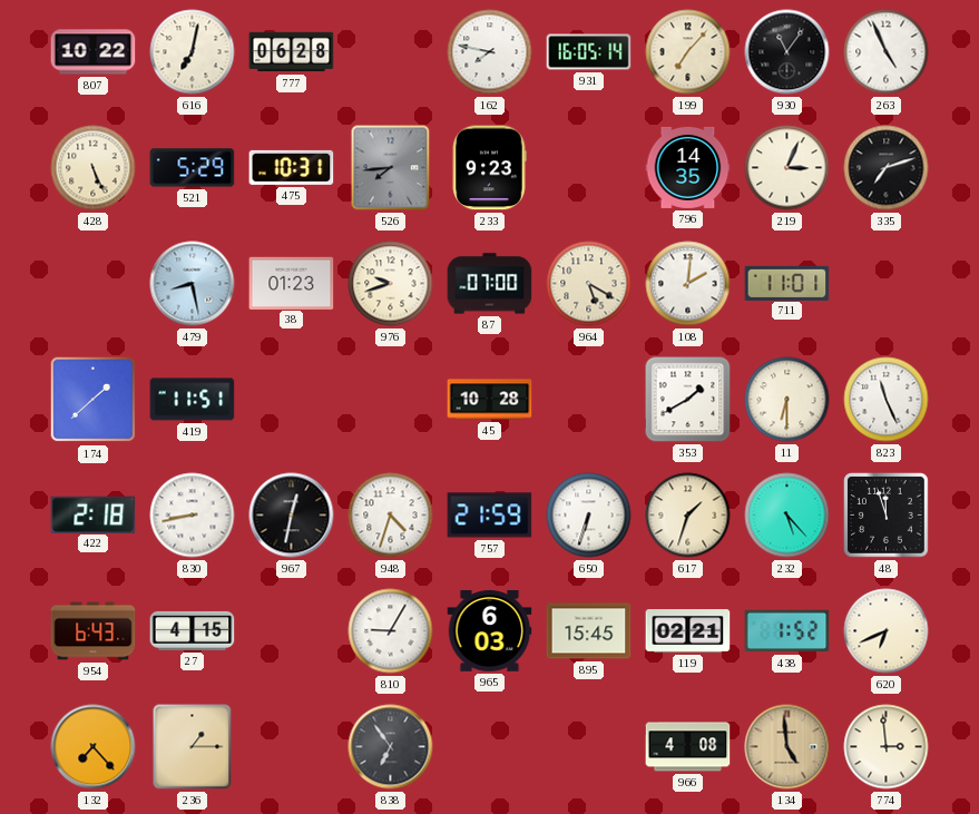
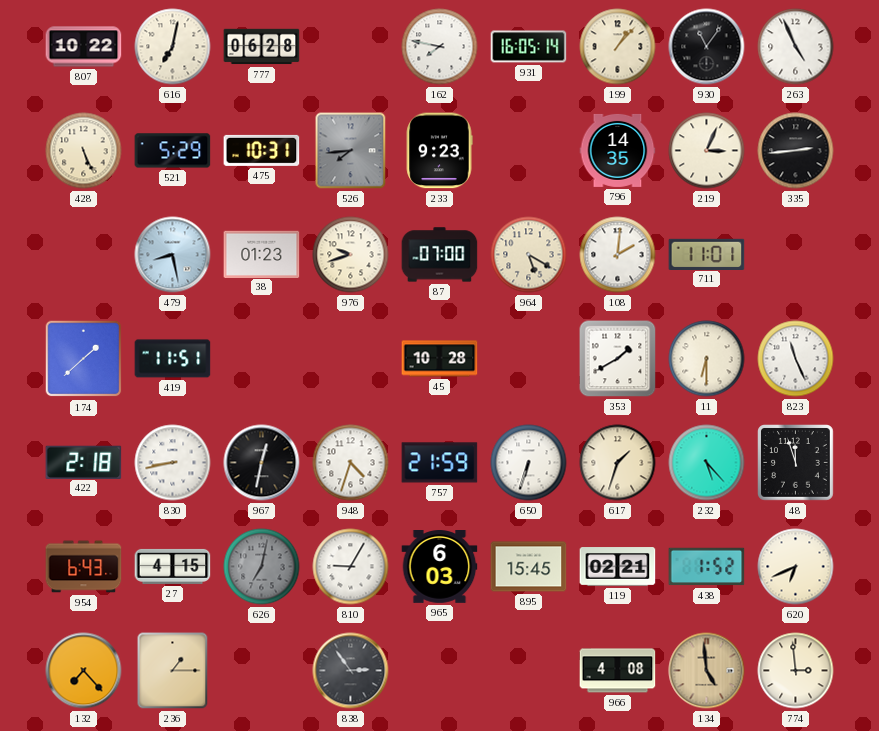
199: 7:07 -> 1:07 (618, 47)
335: 7:12 -> 2:44 (796, 151)
626: none -> 7:02 (262, 567)
838: 6:54 -> 2:54 (351, 671)
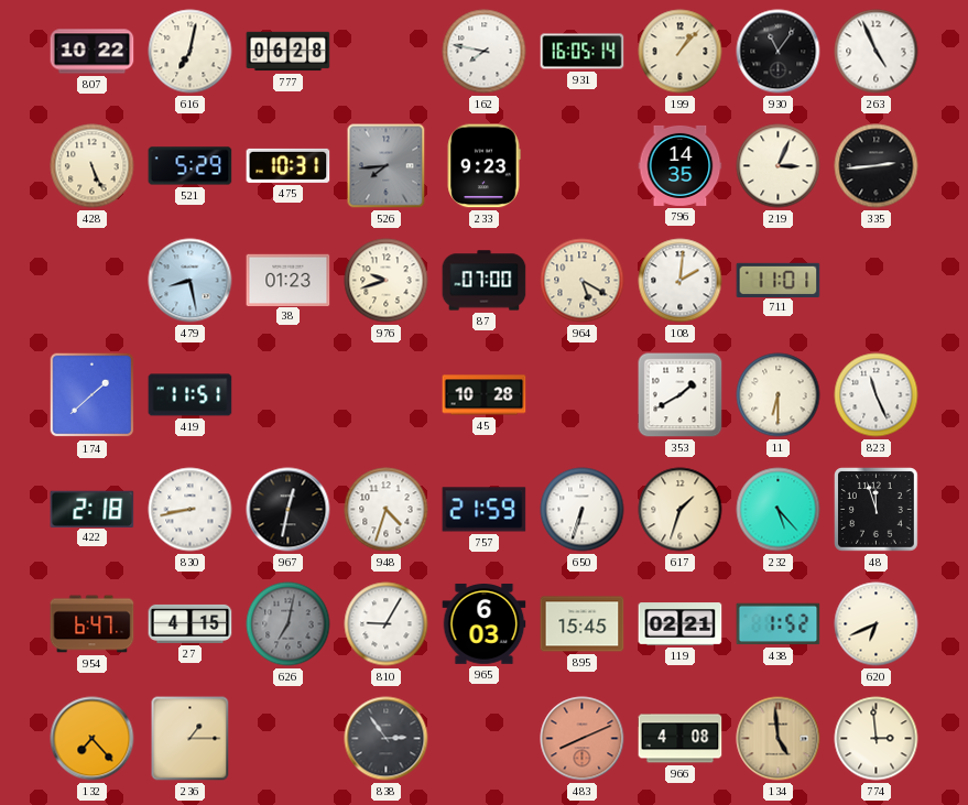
954: 6:43 -> 6:47 (93, 624)
483: none -> 8:11 (583, 739)
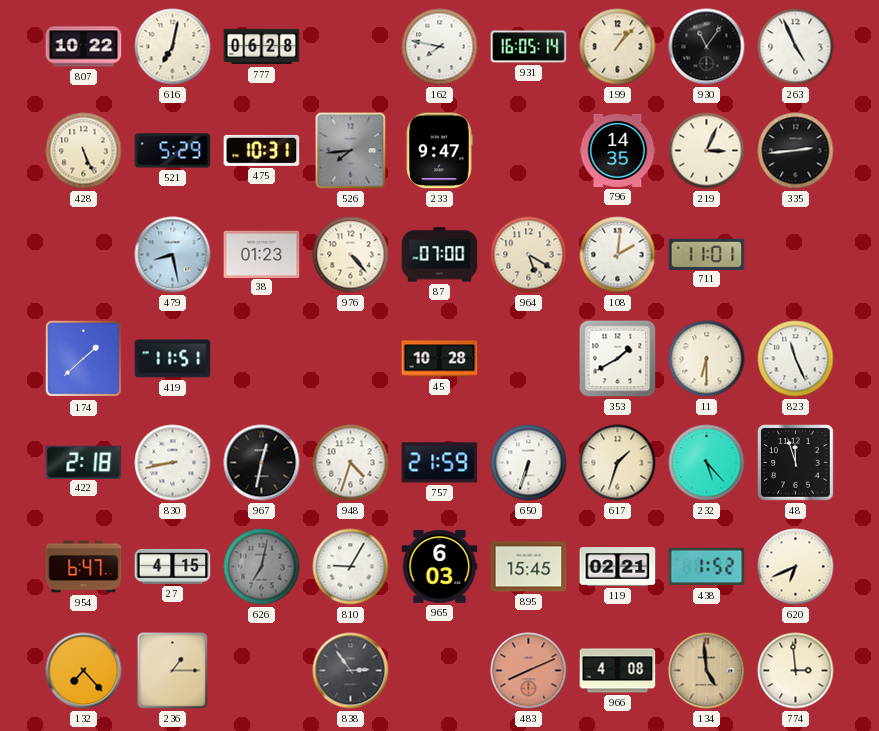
233: 9:23 -> 9:47 (439, 151)
976: 9:42 -> 4:23 (351, 255)
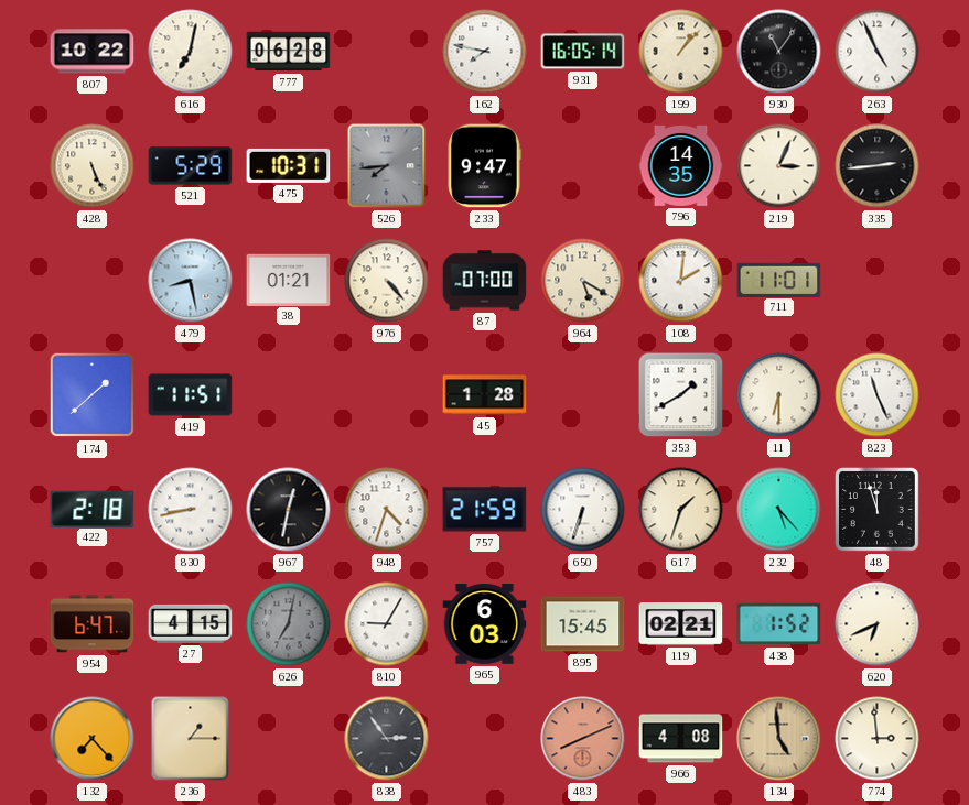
38: 01:23 -> 01:21 (289, 280)
45: 10:28 -> 1:28 (485, 395)
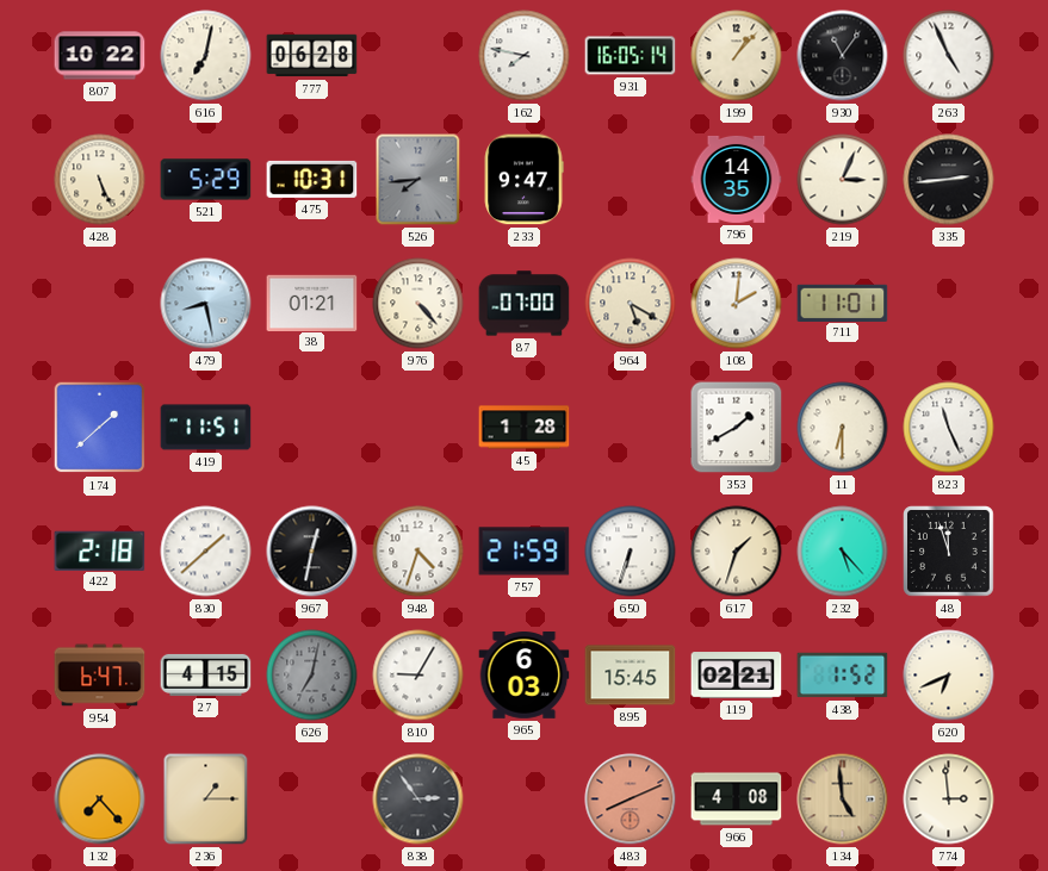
830: 8:43 -> 1:38 (206, 552)
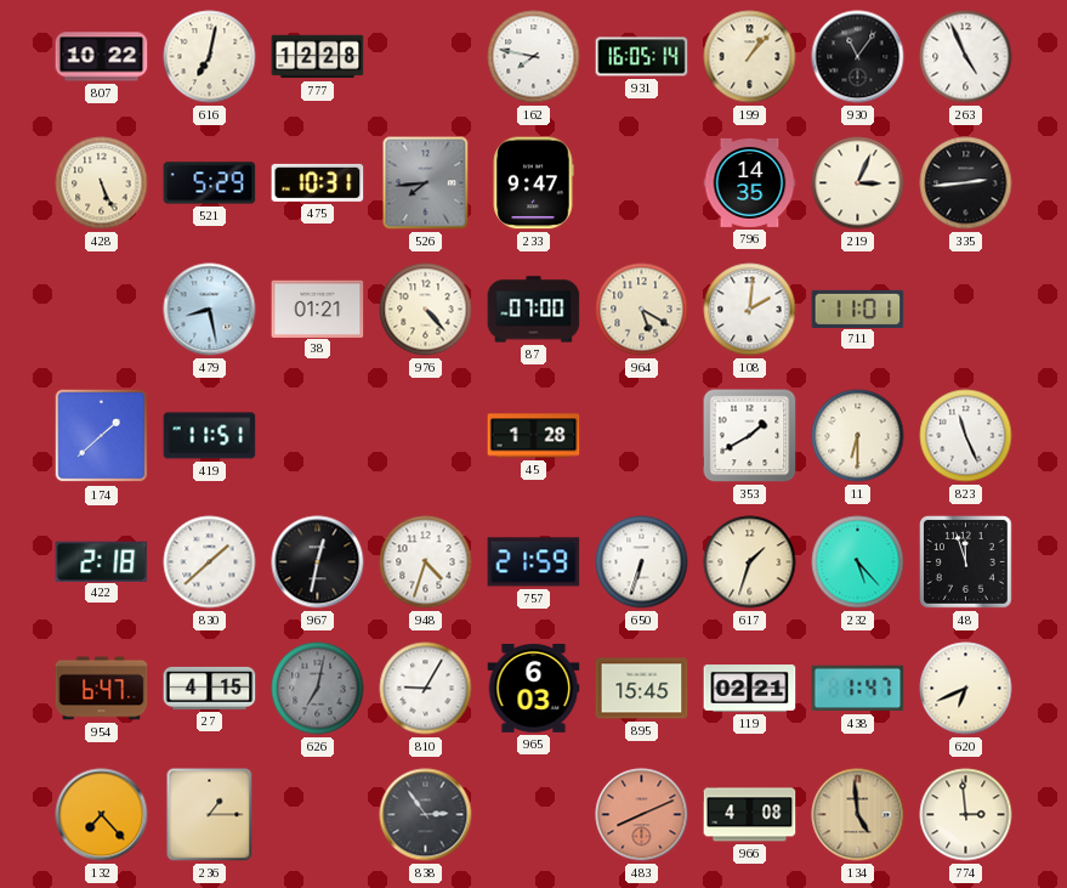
777: 06:28 -> 12:28 (318, 57)
438: 1:52 -> 1:47 (858, 689)
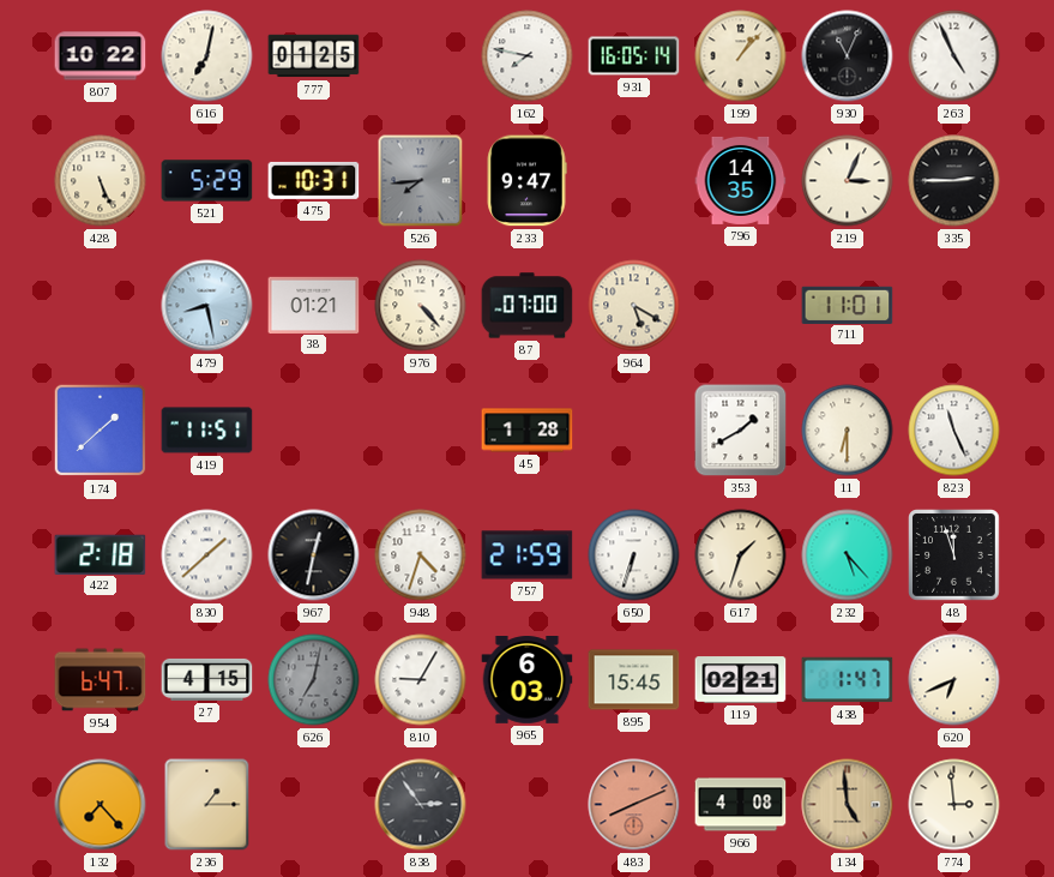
777: 12:28 -> 01:25 (314, 56)
930: 11:06 -> 11:04 (848, 56)
335: 2:44 -> 2:45 (954, 181)
108: 2:01 -> none (750, 310)
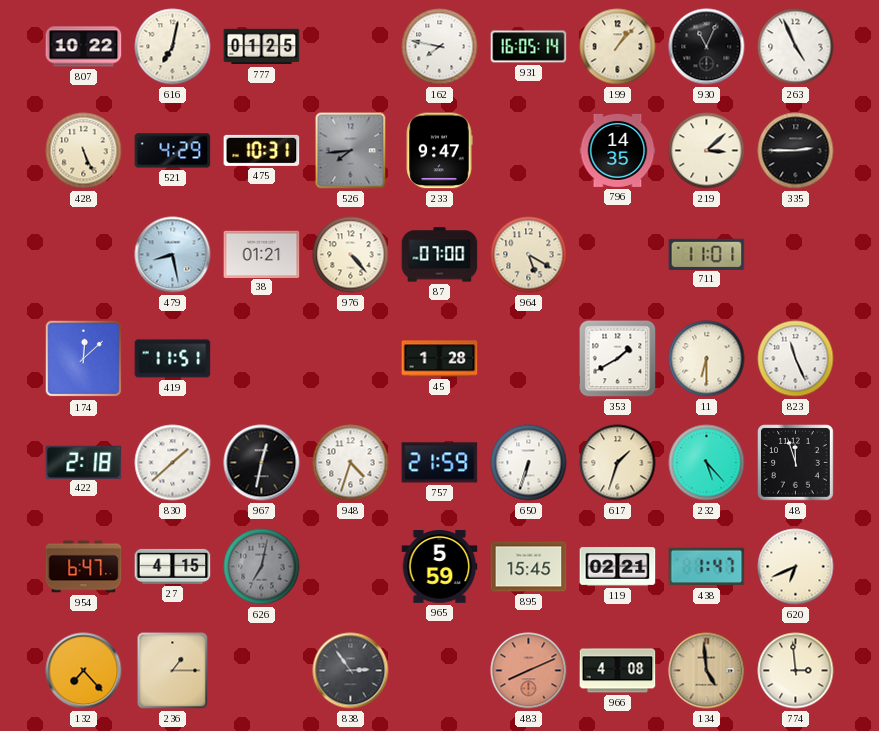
521: 5:29 -> 4:29 (173, 151)
219: 3:04 -> 3:08 (707, 151)
174: 1:38 -> 12:08 (84, 359)
810: 9:05 -> none (421, 680)
965: 6:03 -> 5:59 (440, 567)
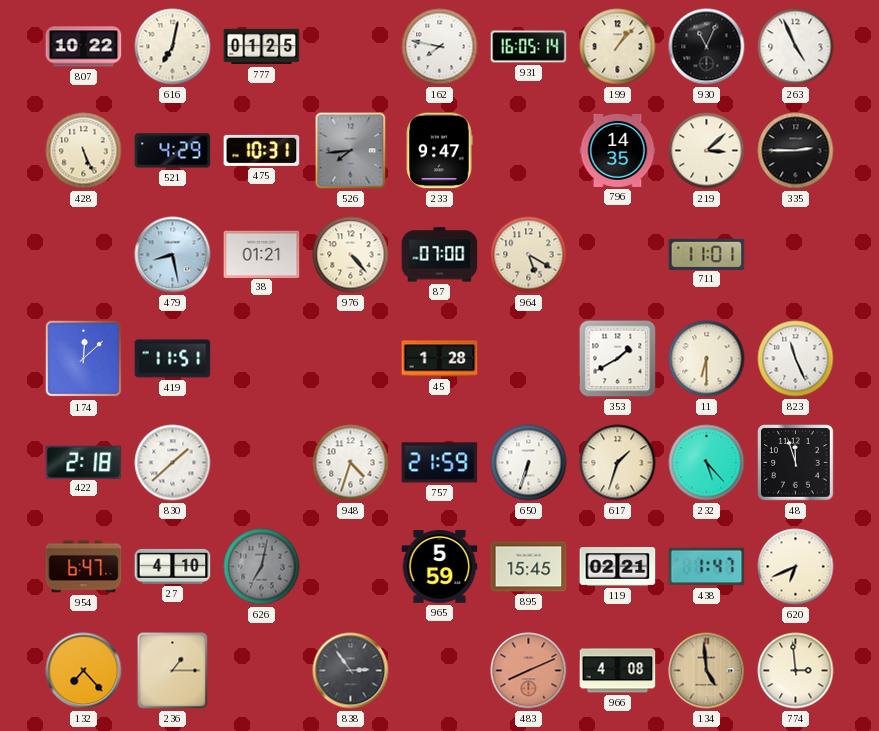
967: 12:32 -> none (262, 463)
27: 4:15 -> 4:10 (173, 566)
